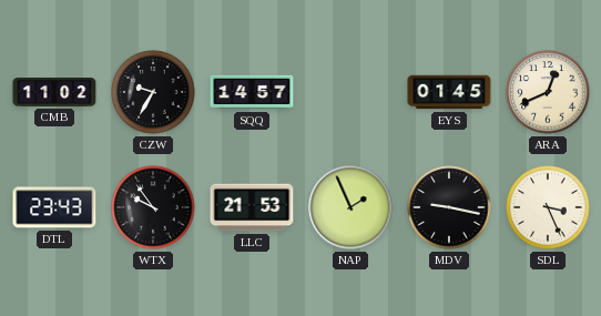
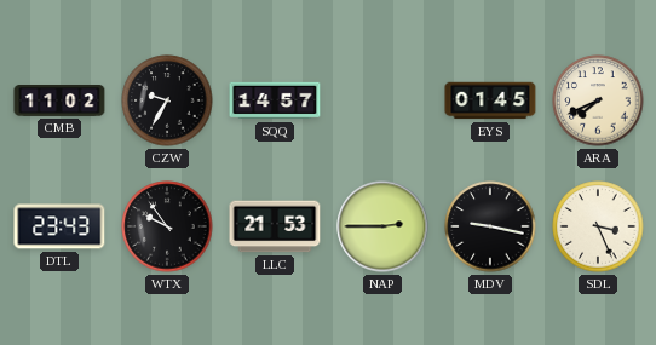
ARA: 12:41 -> 7:41 (598, 100)
NAP: 1:56 -> 2:45 (382, 226)
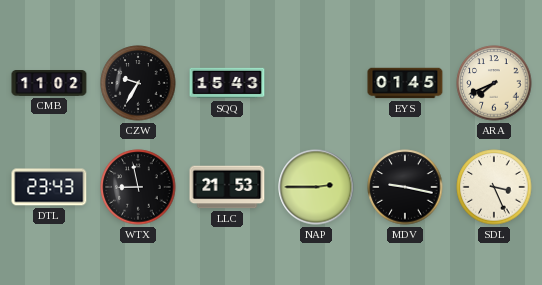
SQQ: 14:57 -> 15:43 (227, 83)
WTX: 9:54 -> 8:58 (138, 187)
